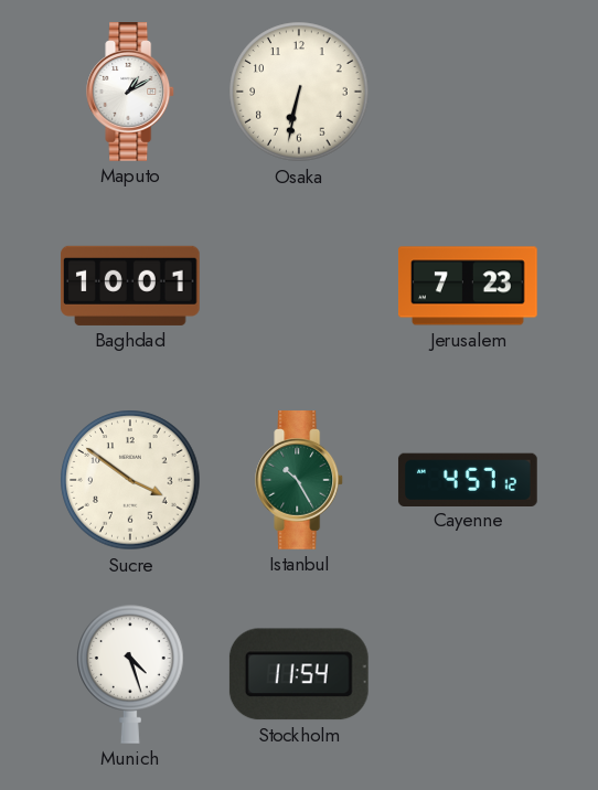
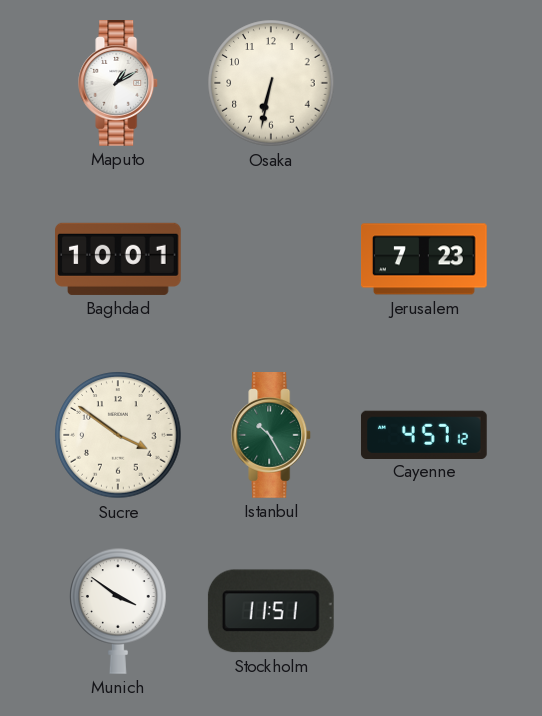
Munich: 4:27 -> 3:51 (118, 611)
Stockholm: 11:54 -> 11:51 (271, 611)
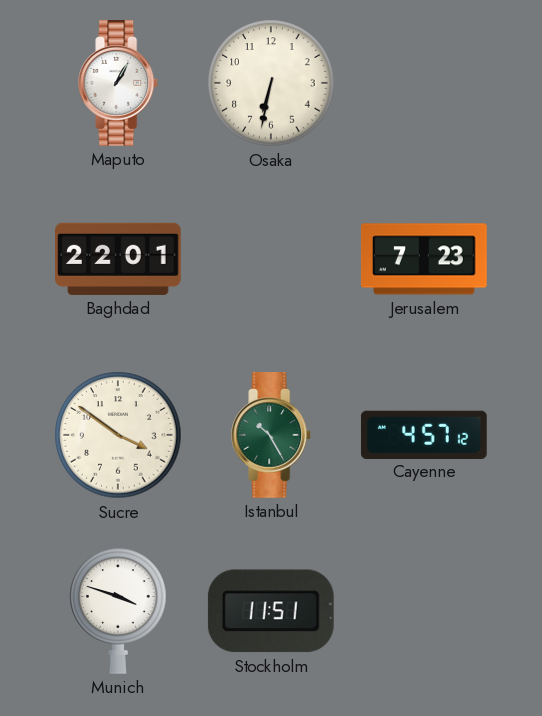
Maputo: 1:10 -> 1:05 (119, 84)
Baghdad: 10:01 -> 22:01 (119, 259)
Munich: 3:51 -> 3:48 (118, 611)
